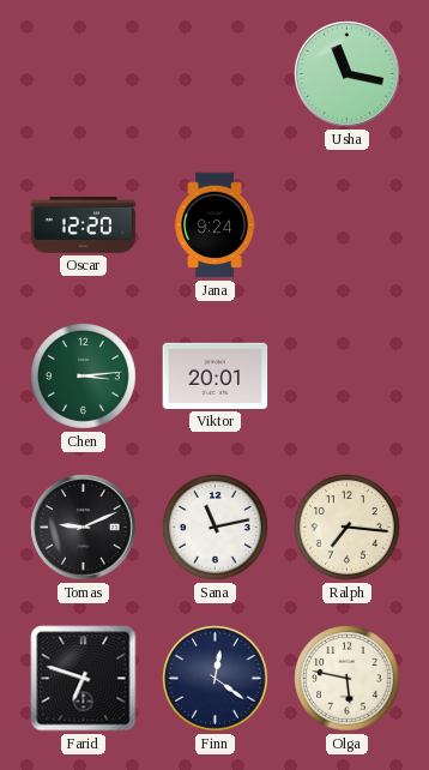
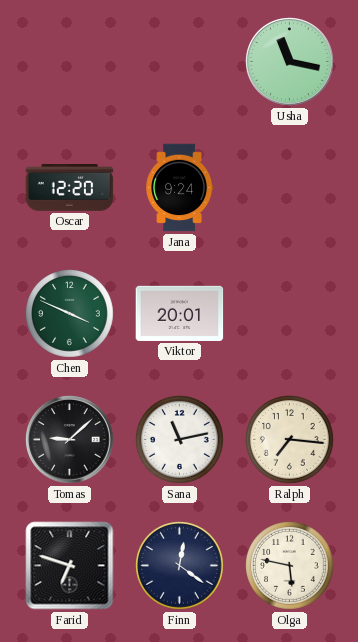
Chen: 3:14 -> 3:49 (70, 314)
Tomas: 9:11 -> 9:08 (70, 440)
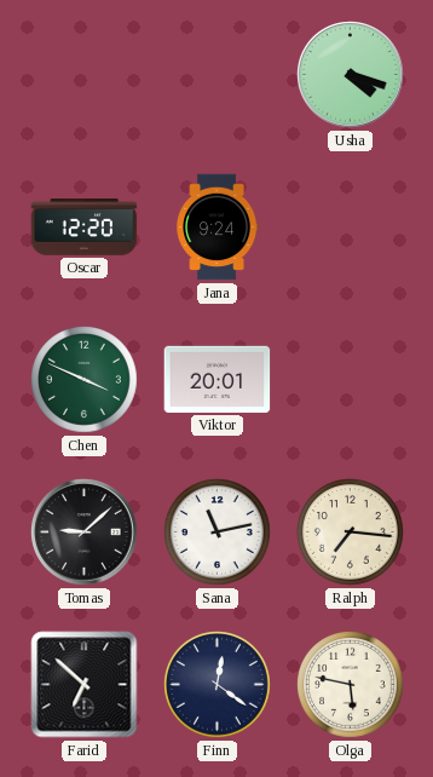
Usha: 11:17 -> 4:18 (351, 75)
Farid: 6:48 -> 6:52 (85, 685)
